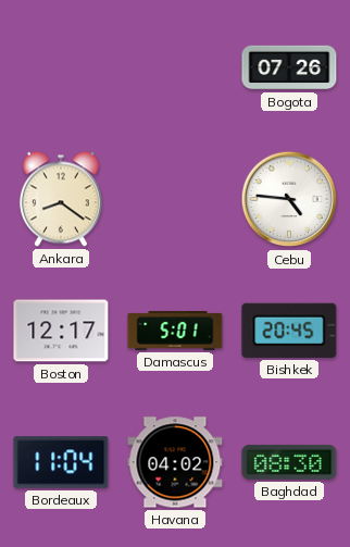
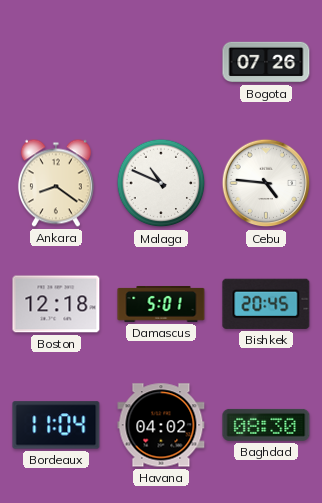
Malaga: none -> 10:49 (161, 183)
Boston: 12:17 -> 12:18 (56, 304)
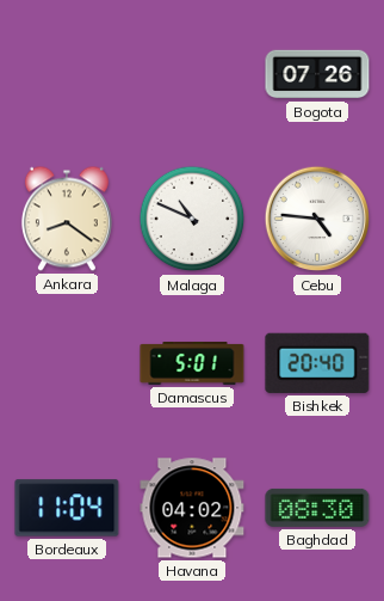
Boston: 12:18 -> none (56, 304)
Bishkek: 20:45 -> 20:40 (317, 363)
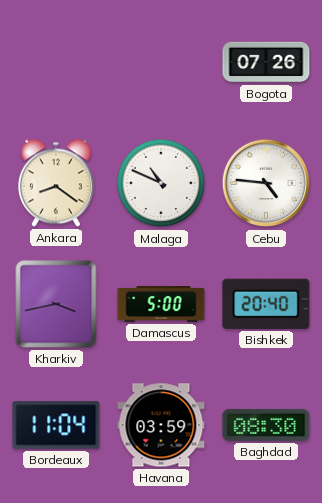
Kharkiv: none -> 3:43 (56, 304)
Damascus: 5:01 -> 5:00 (161, 305)
Havana: 04:02 -> 03:59 (161, 425)
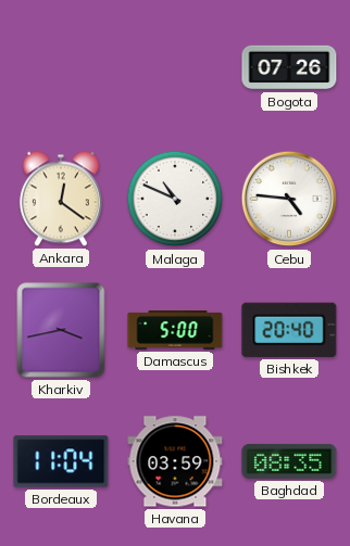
Ankara: 8:21 -> 12:21 (61, 199)
Baghdad: 08:30 -> 08:35 (289, 461)
